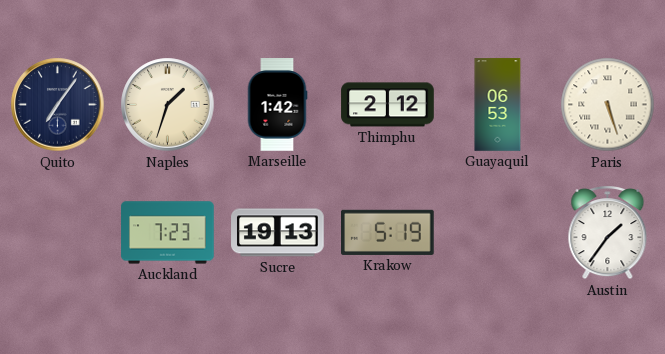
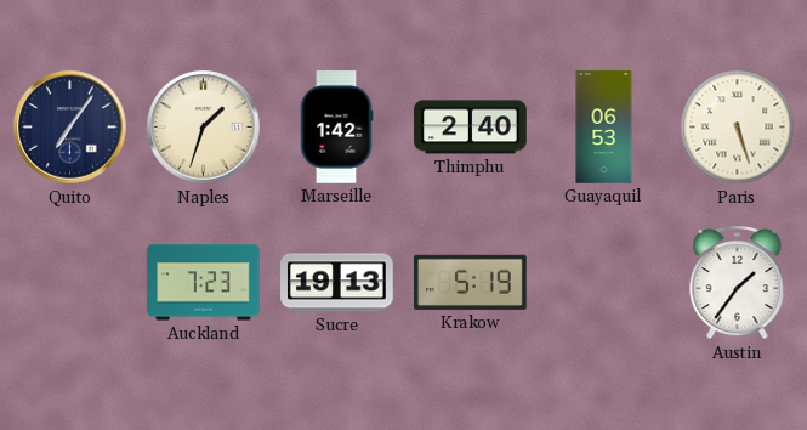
Thimphu: 2:12 -> 2:40 (471, 128)
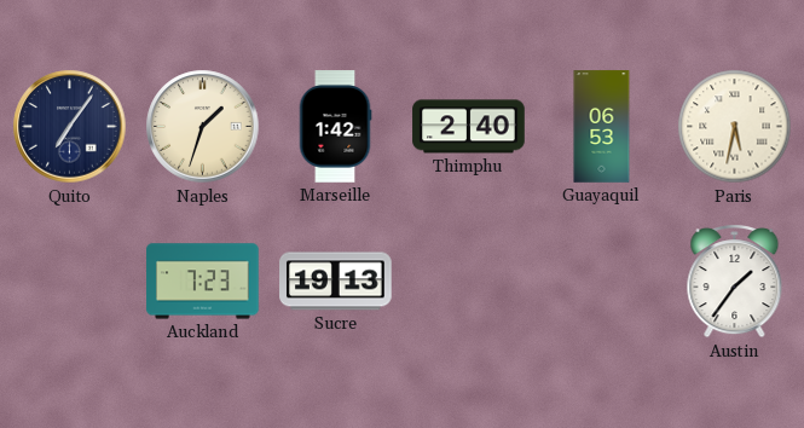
Paris: 5:27 -> 5:32 (735, 127)
Krakow: 5:19 -> none (471, 282)
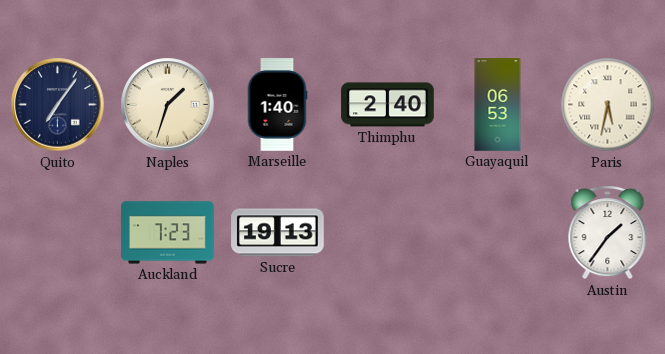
Marseille: 1:42 -> 1:40 (277, 105)
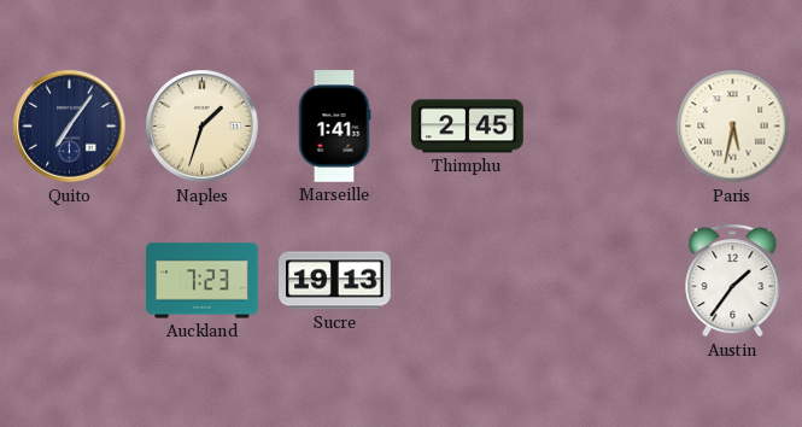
Marseille: 1:40 -> 1:41 (334, 127)
Thimphu: 2:40 -> 2:45 (468, 127)
Guayaquil: 06:53 -> none (498, 105)
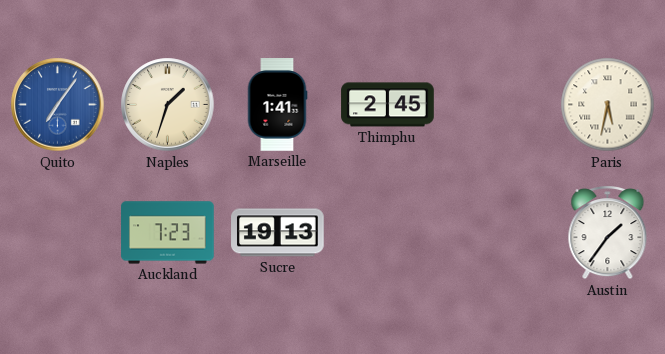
Quito dial: navy -> blue (58, 105)
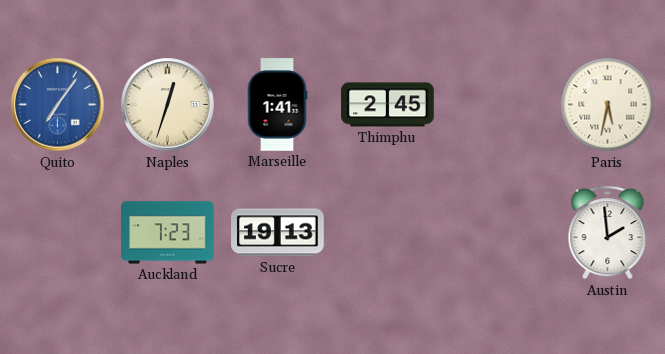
Naples: 1:33 -> 12:33 (168, 105)
Austin: 1:36 -> 1:59 (608, 233)
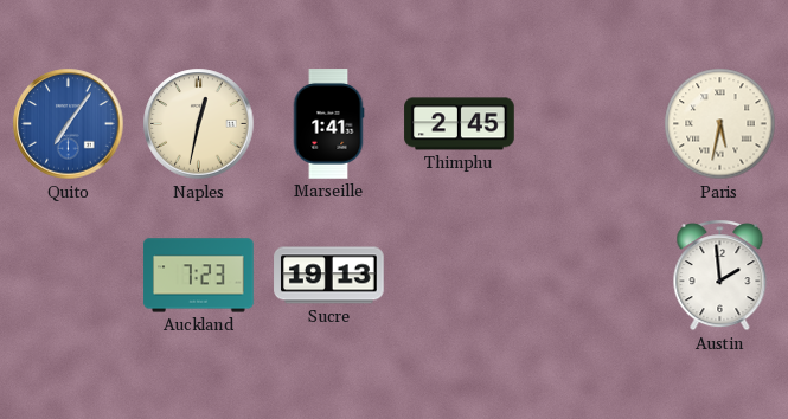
Naples: 12:33 -> 12:32 (199, 124)
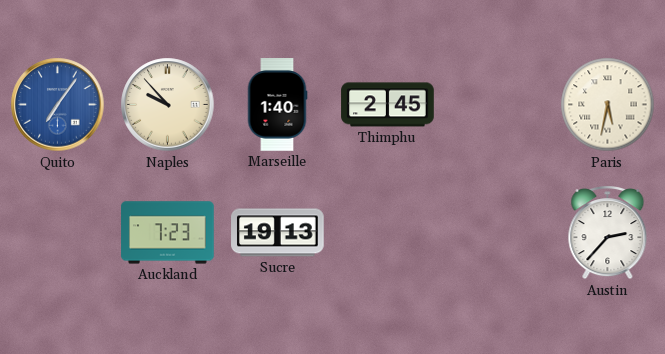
Naples: 12:32 -> 9:53 (168, 105)
Marseille: 1:41 -> 1:40 (277, 105)
Austin: 1:59 -> 2:37 (608, 233)
